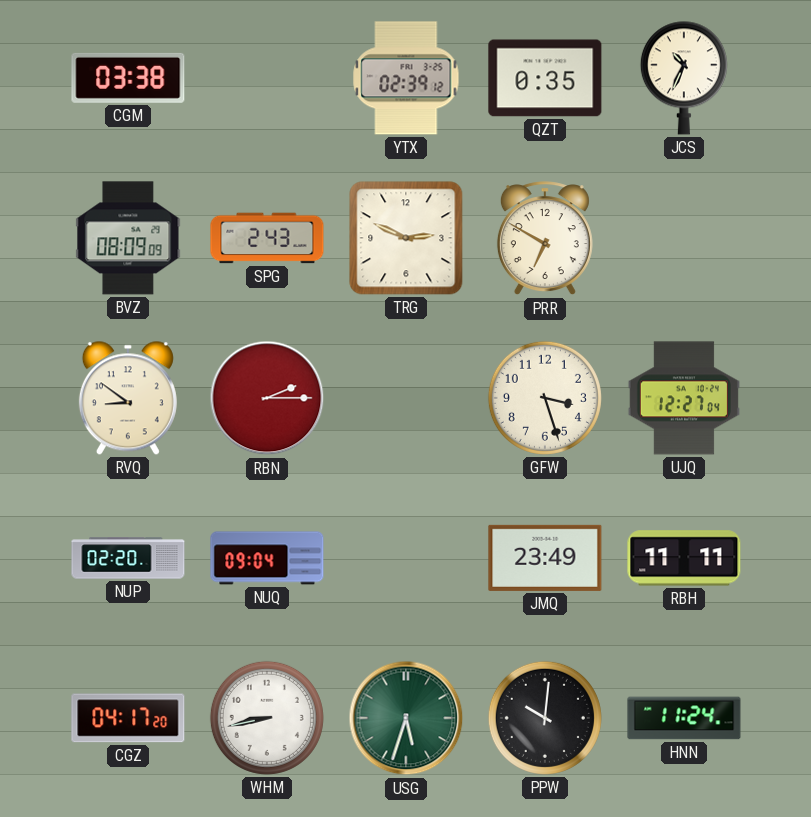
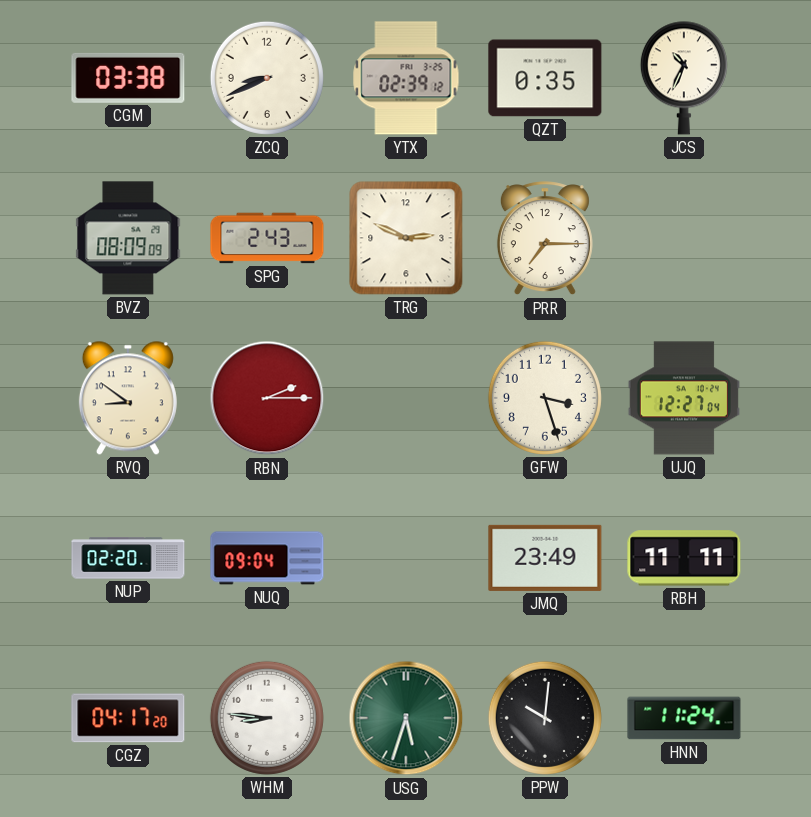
ZCQ: none -> 8:41 (267, 78)
PRR: 6:50 -> 7:15 (545, 239)
WHM: 8:43 -> 8:46 (267, 718)
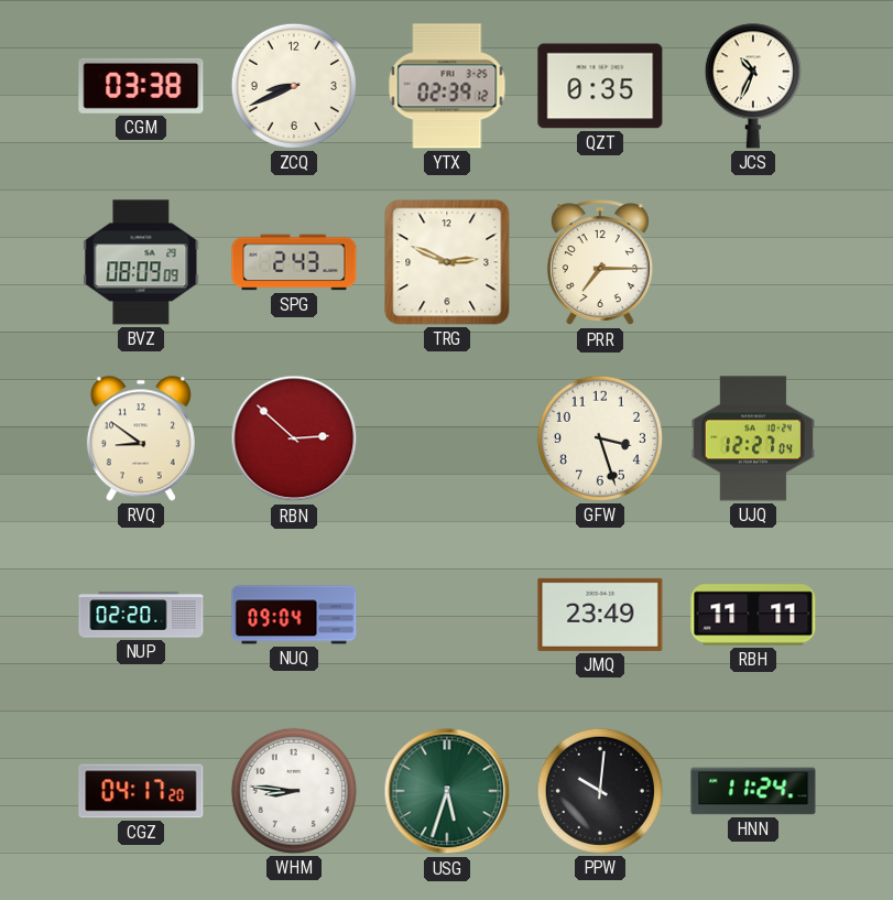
RBN: 2:15 -> 2:52 (294, 438)
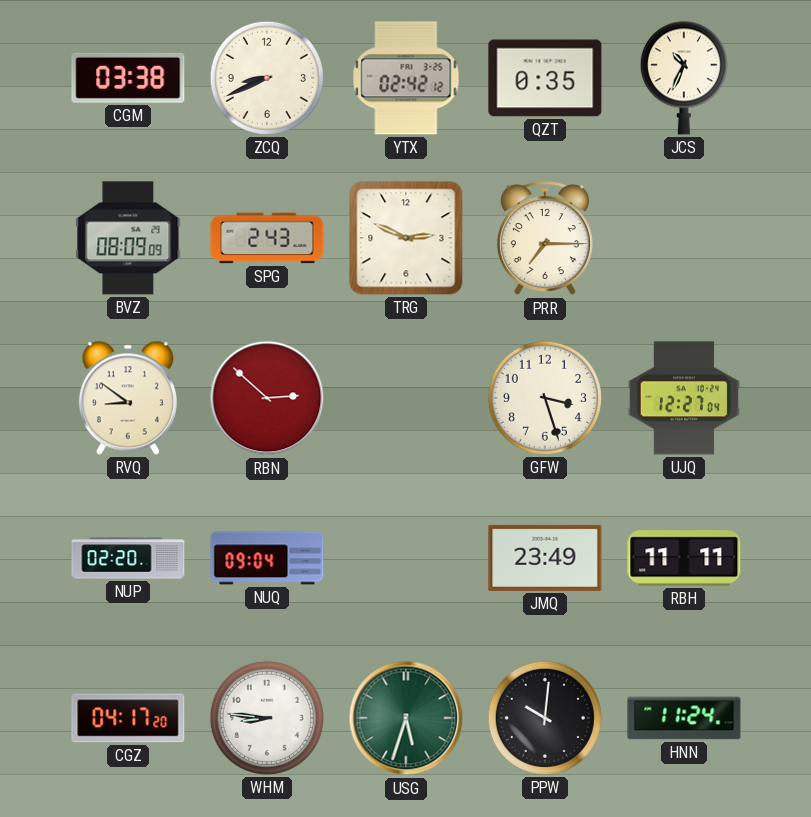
YTX: 02:39 -> 02:42 (406, 78)
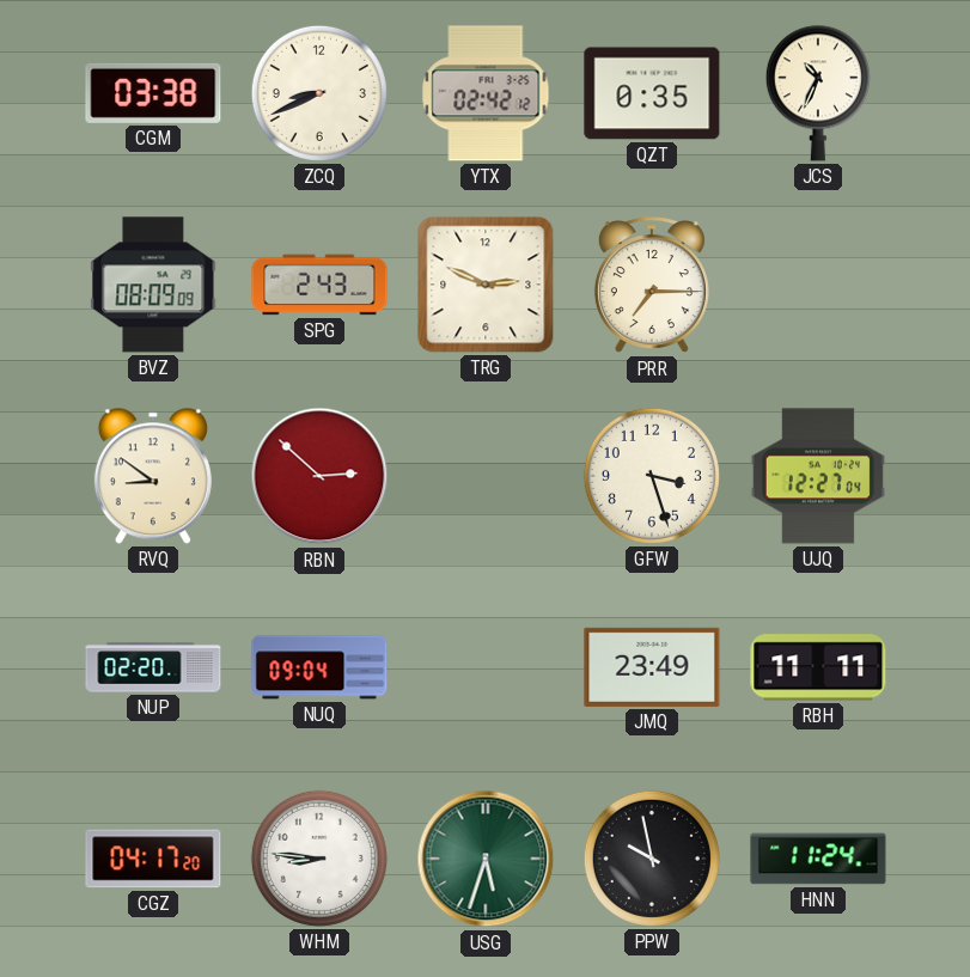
PPW: 10:01 -> 9:58 (652, 859)
